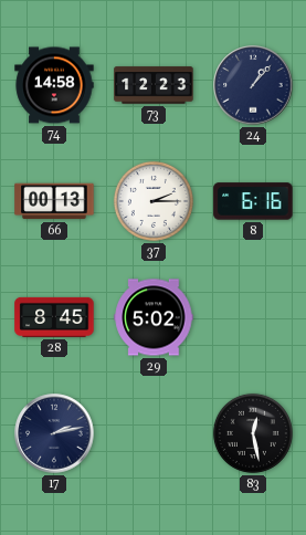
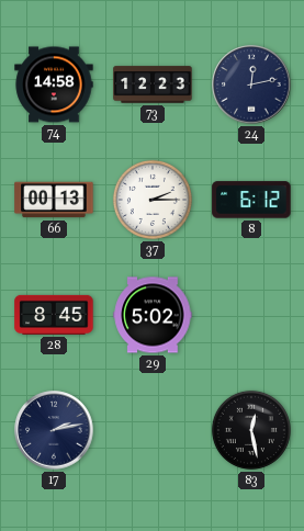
24: 1:07 -> 12:13 (251, 84)
8: 6:16 -> 6:12 (251, 200)
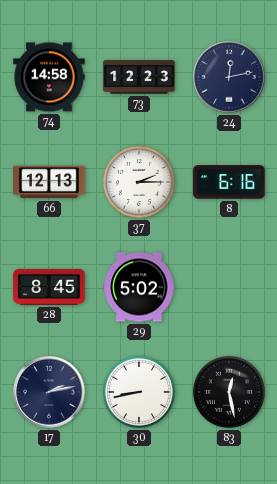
66: 00:13 -> 12:13 (49, 182)
8: 6:12 -> 6:16 (229, 182)
30: none -> 8:43 (139, 392)
